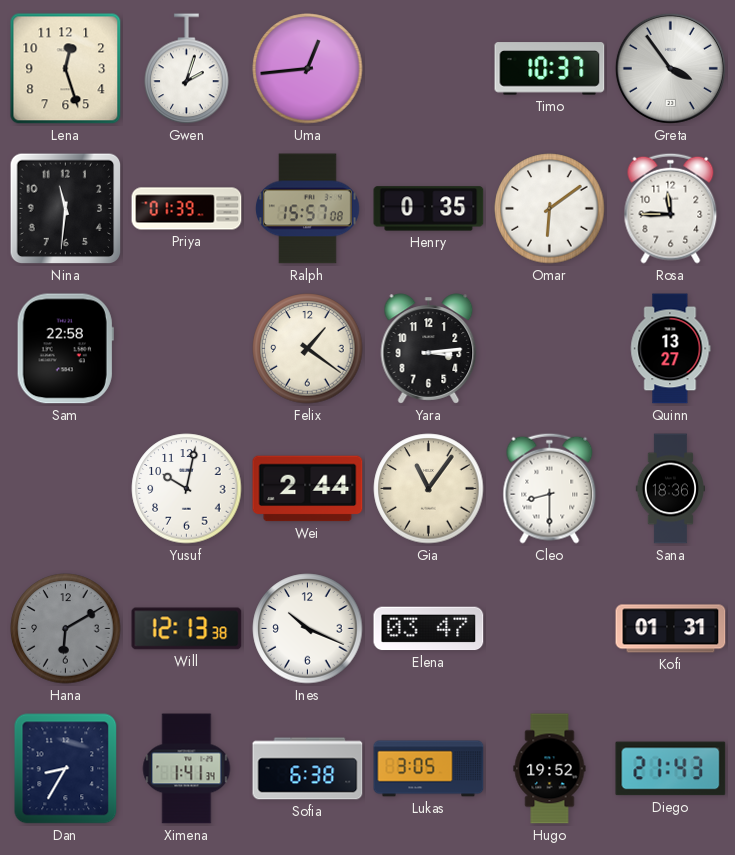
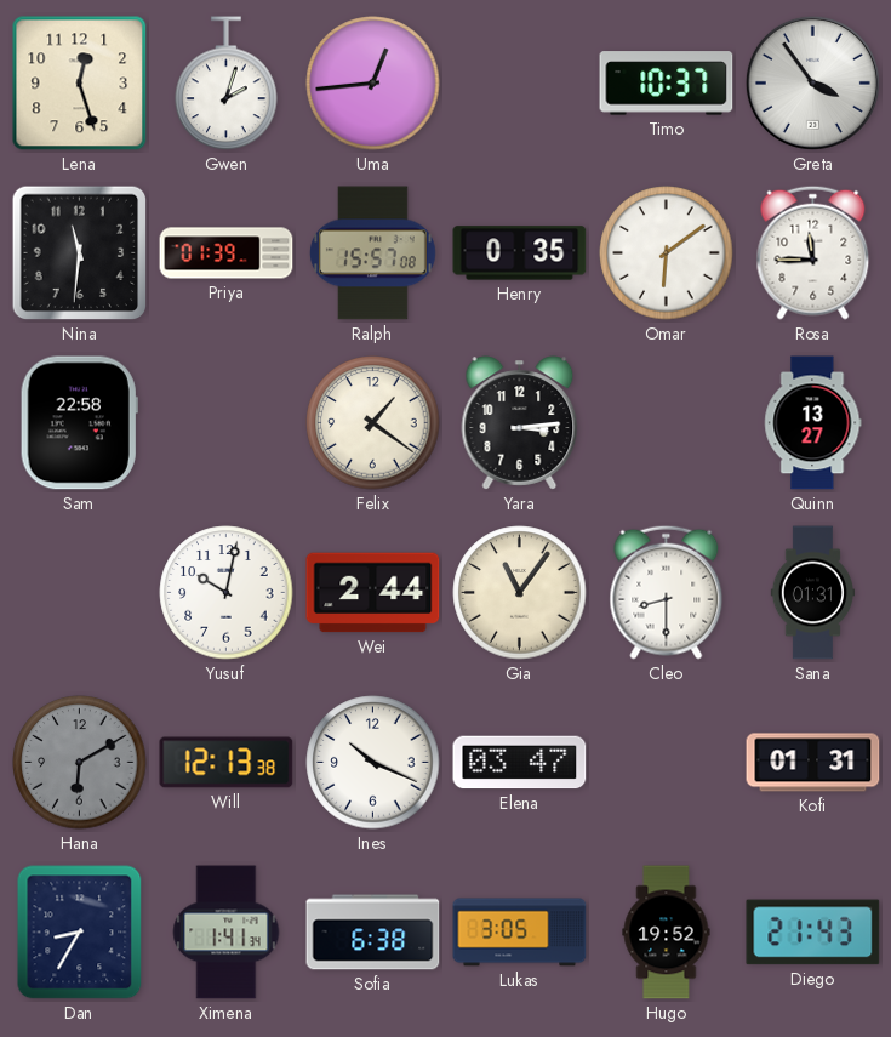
Sana: 18:36 -> 01:31 (812, 593)
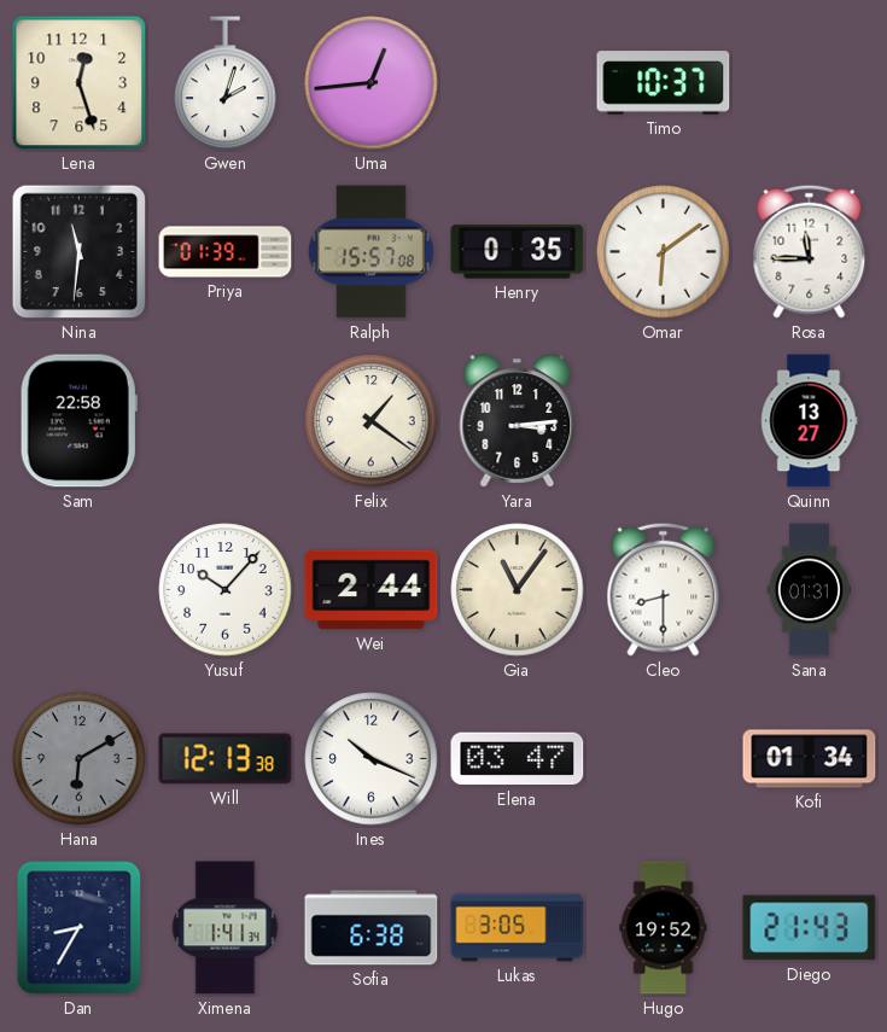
Greta: 3:54 -> none (812, 82)
Yusuf: 10:02 -> 10:07 (226, 590)
Kofi: 01:31 -> 01:34 (810, 759)
